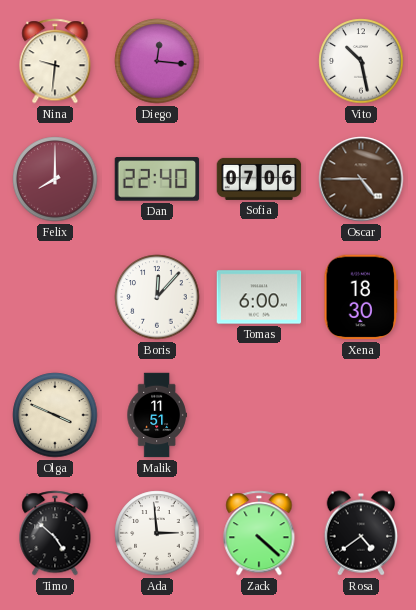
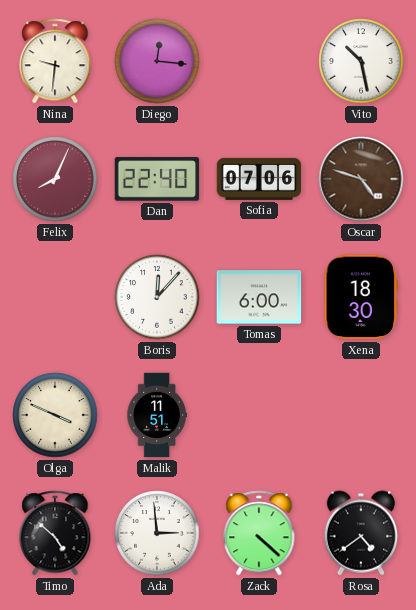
Felix: 8:00 -> 8:04 (55, 179)
Oscar: 4:45 -> 4:48 (361, 179)
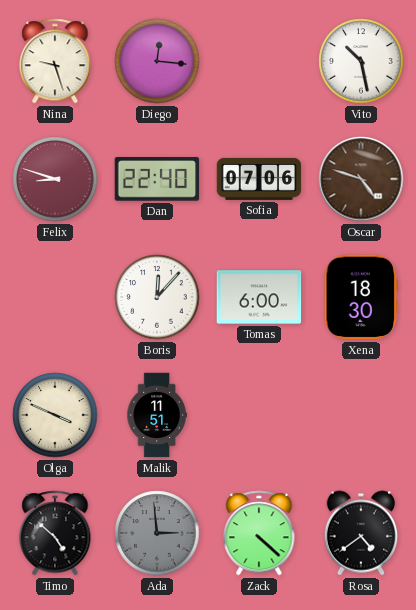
Nina: 9:31 -> 9:27 (55, 61)
Felix: 8:04 -> 8:48 (55, 179)
Ada dial: white -> grey (157, 533)
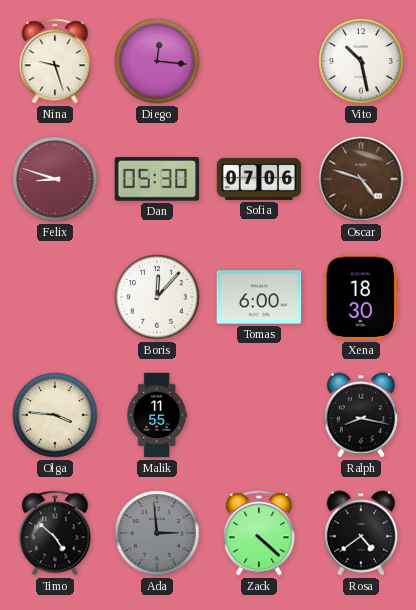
Dan: 22:40 -> 05:30 (157, 179)
Olga: 3:49 -> 3:46 (55, 415)
Malik: 11:51 -> 11:55 (157, 415)
Ralph: none -> 8:17 (361, 415)
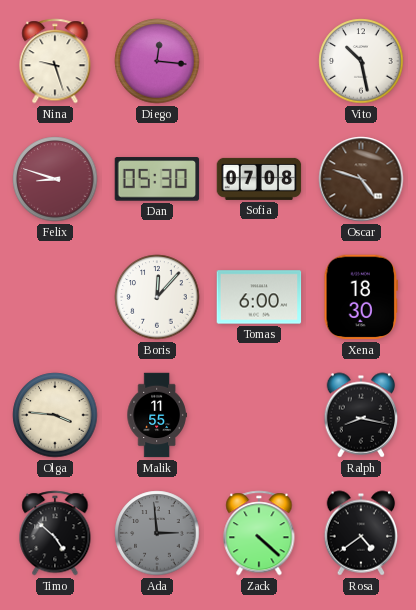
Sofia: 07:06 -> 07:08 (259, 179)
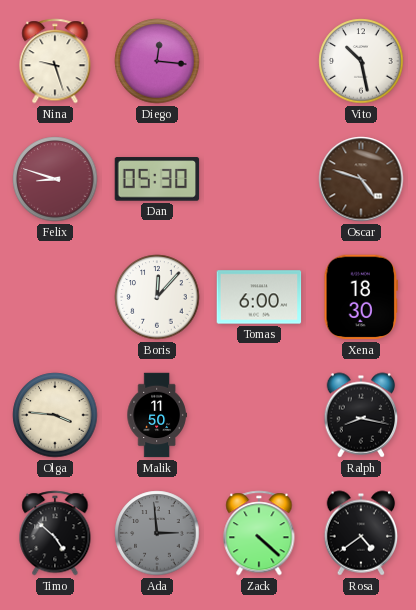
Sofia: 07:08 -> none (259, 179)
Malik: 11:55 -> 11:50 (157, 415)
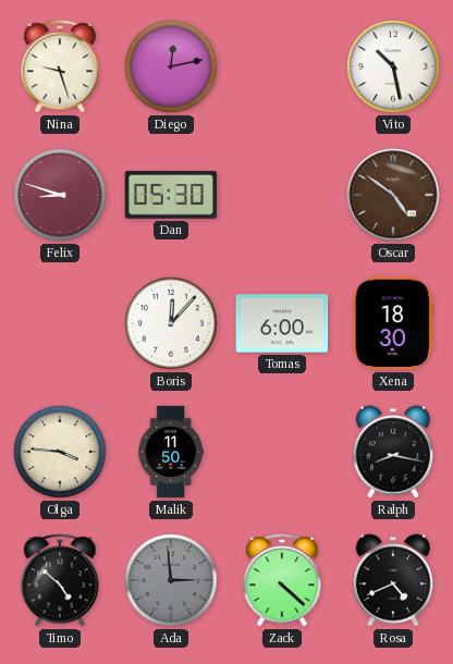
Diego: 12:16 -> 12:13 (171, 66)
Oscar: 4:48 -> 4:51 (393, 195)
Rosa: 4:39 -> 4:41 (393, 580)
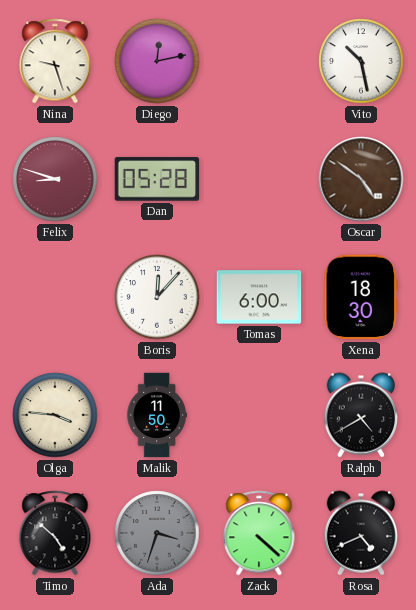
Dan: 05:30 -> 05:28 (157, 179)
Ralph: 8:17 -> 4:40 (361, 415)
Ada: 2:59 -> 3:33 (157, 533)
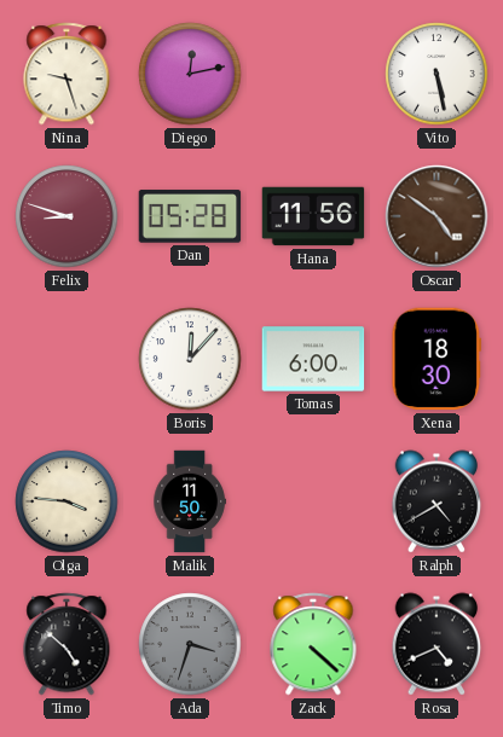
Vito: 10:28 -> 5:28 (436, 74)
Hana: none -> 11:56 (313, 216)
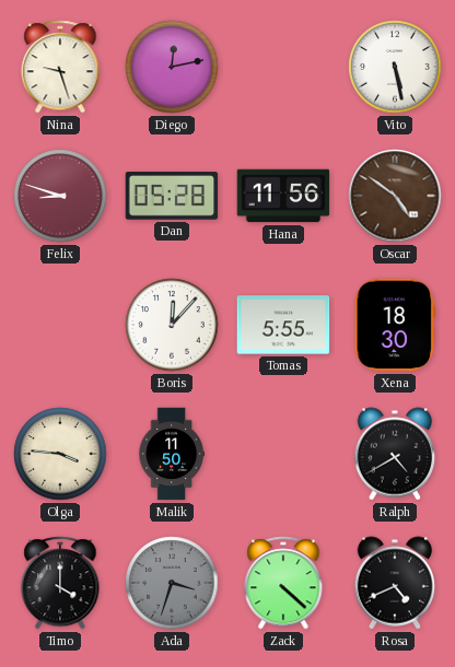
Tomas: 6:00 -> 5:55 (283, 325)
Timo: 4:52 -> 4:00 (60, 583)
